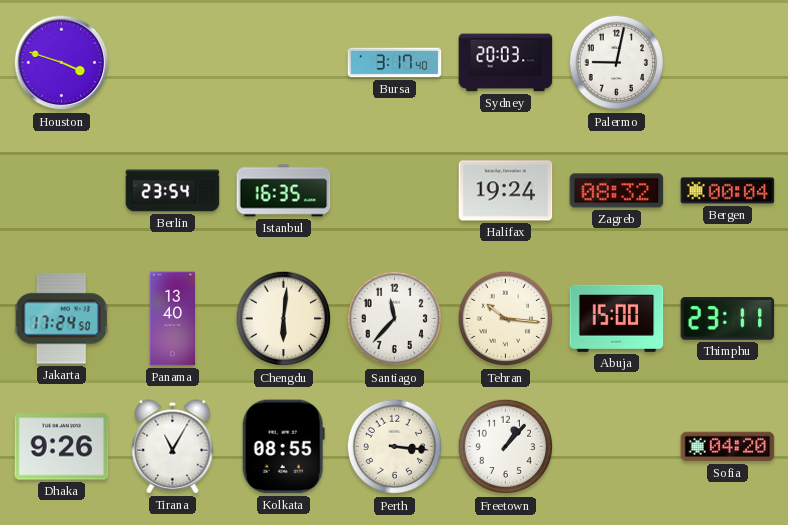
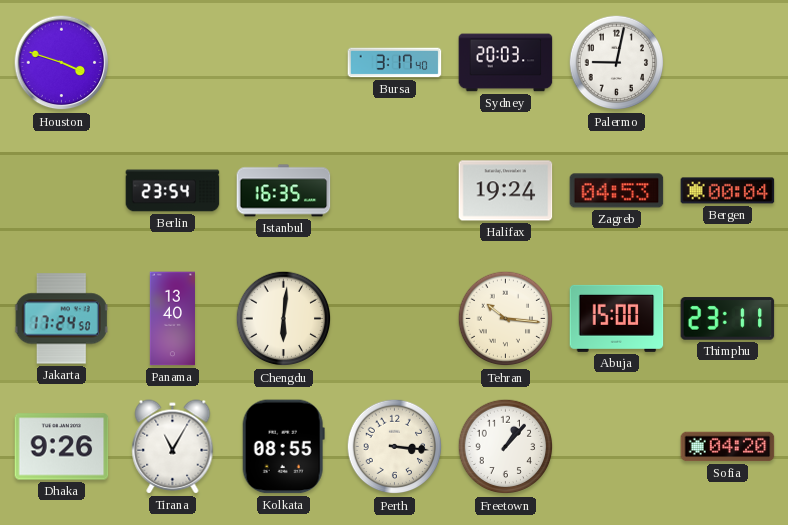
Zagreb: 08:32 -> 04:53 (617, 191)
Santiago: 11:37 -> none (395, 319)
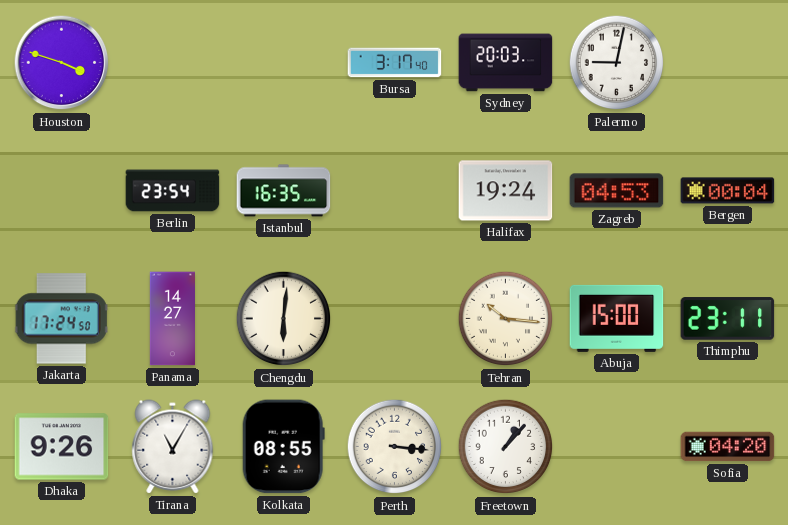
Panama: 13:40 -> 14:27 (172, 319)
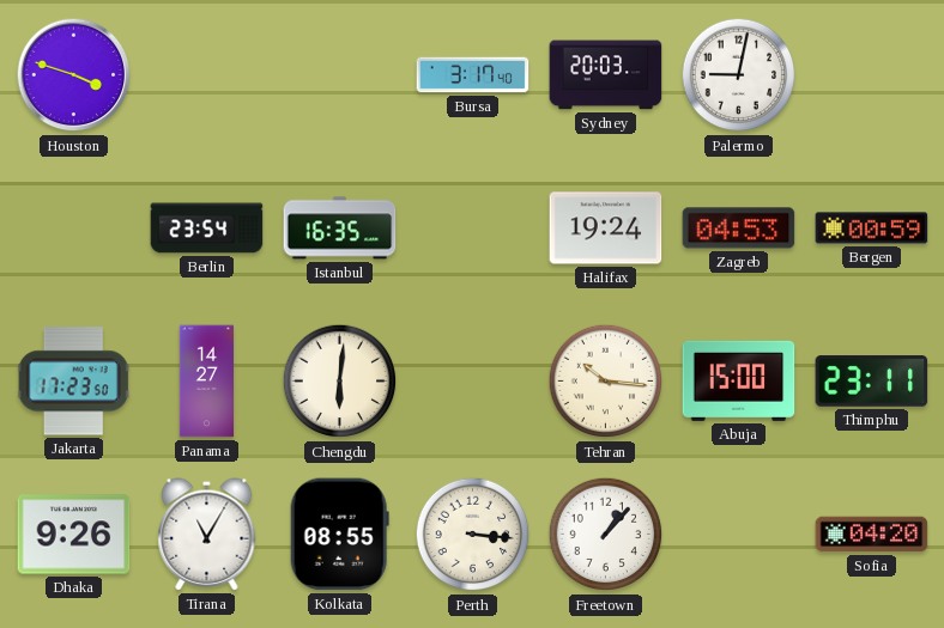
Bergen: 00:04 -> 00:59 (872, 228)
Jakarta: 17:24 -> 17:23 (73, 382)
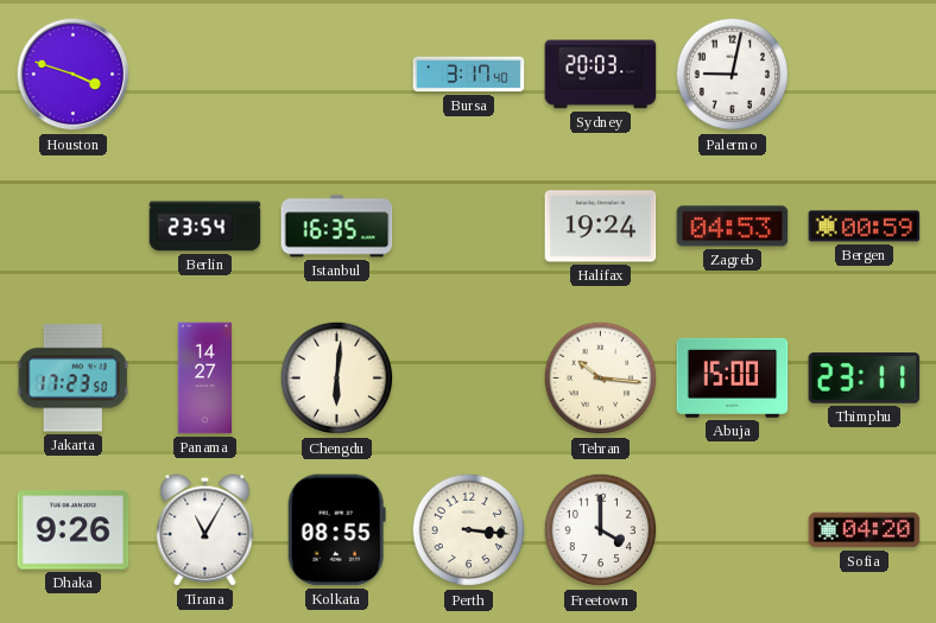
Freetown: 1:07 -> 4:00 (601, 530)
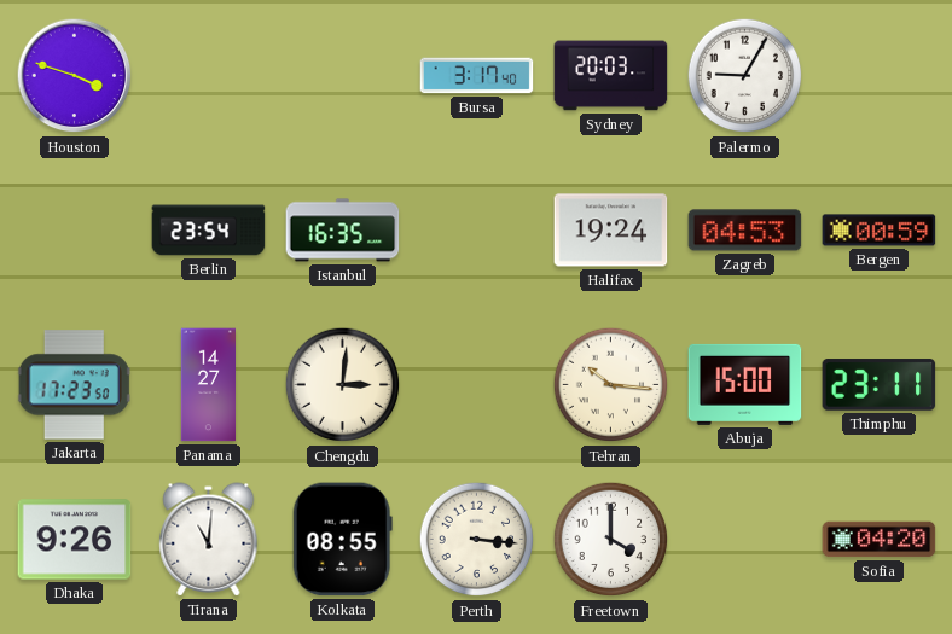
Palermo: 9:02 -> 9:05 (745, 76)
Chengdu: 6:01 -> 3:01 (343, 385)
Tirana: 11:05 -> 11:01 (209, 540)
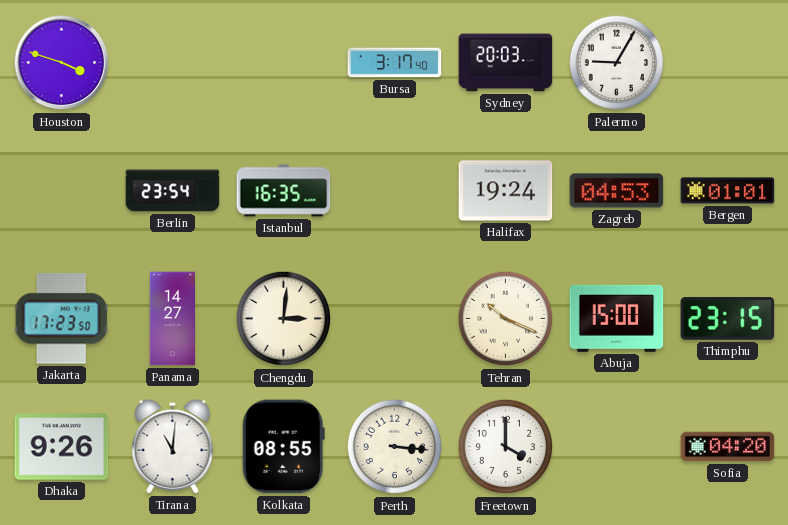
Bergen: 00:59 -> 01:01 (728, 191)
Tehran: 10:16 -> 10:19 (506, 319)
Thimphu: 23:11 -> 23:15 (728, 319)
